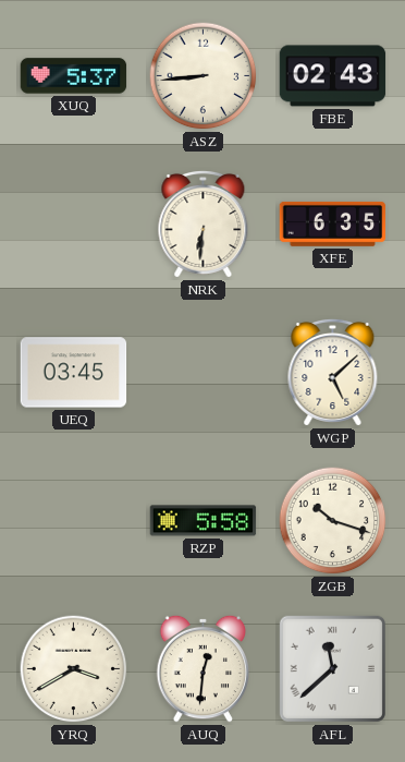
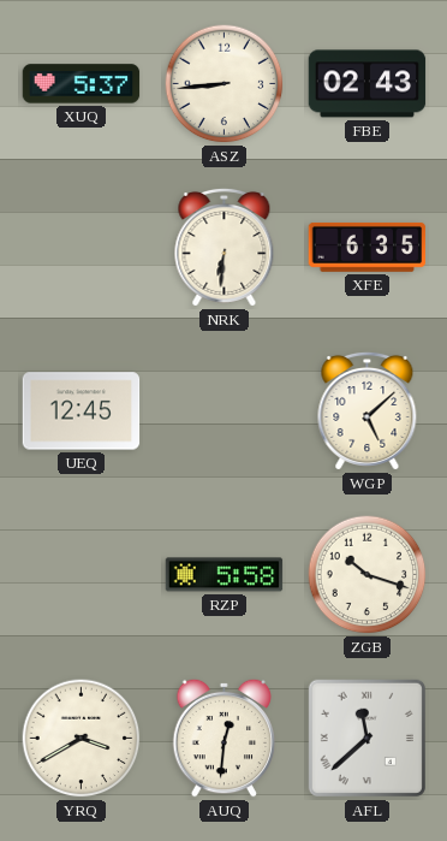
UEQ: 03:45 -> 12:45 (82, 411)
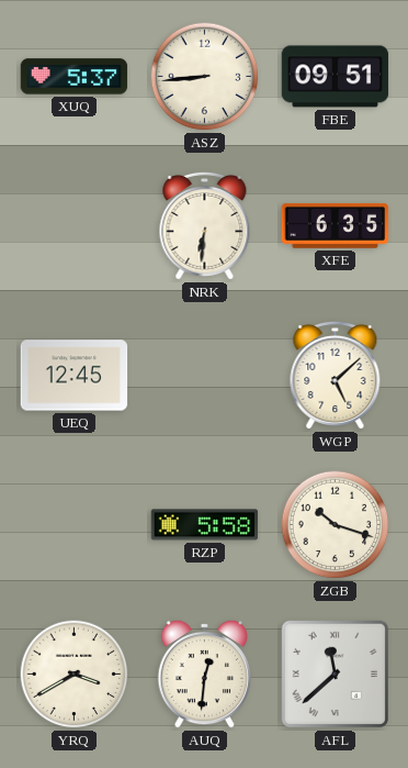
FBE: 02:43 -> 09:51 (336, 77)
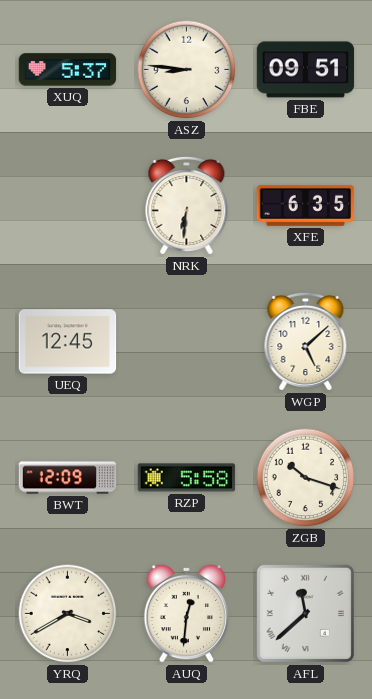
ASZ: 8:44 -> 8:46 (187, 70)
BWT: none -> 12:09 (68, 478)
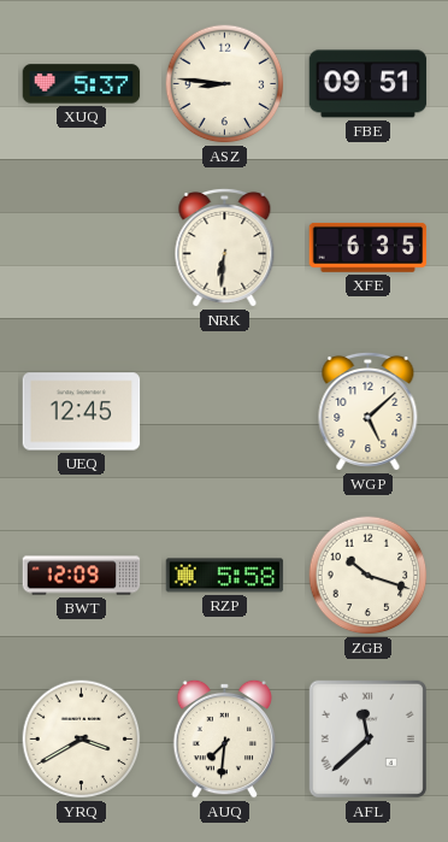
AUQ: 12:31 -> 7:31 (225, 738)
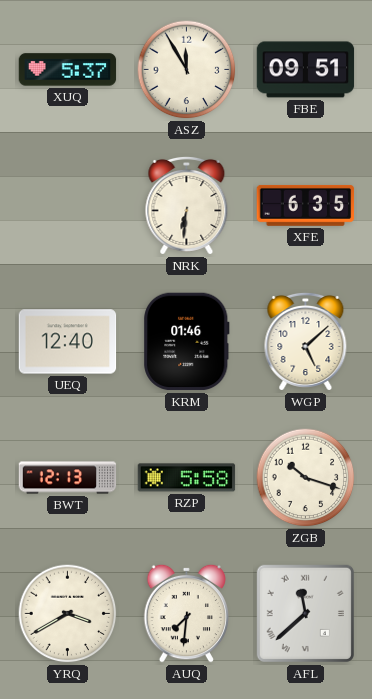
ASZ: 8:46 -> 11:55 (187, 70)
UEQ: 12:45 -> 12:40 (68, 342)
KRM: none -> 01:46 (187, 342)
BWT: 12:09 -> 12:13 (68, 478)
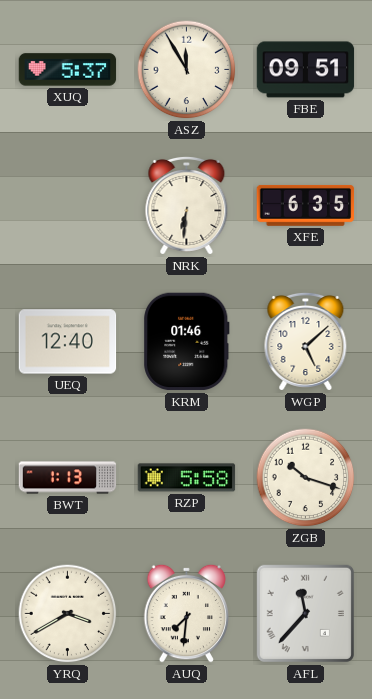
BWT: 12:13 -> 1:13 (68, 478)
AFL: 11:38 -> 11:37 (305, 613)
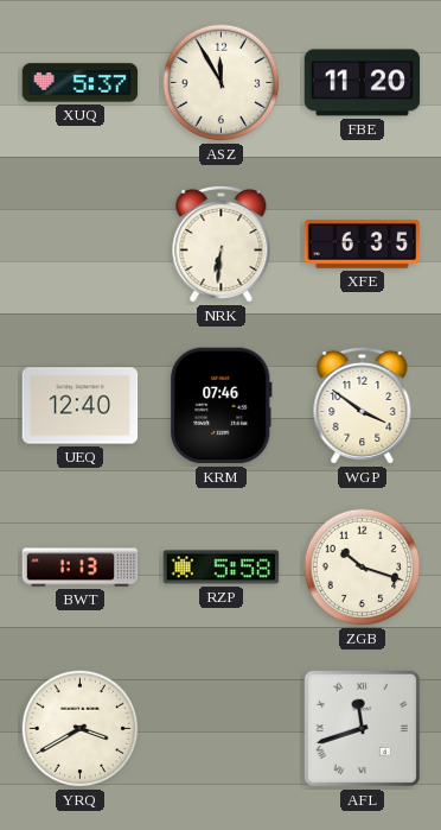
FBE: 09:51 -> 11:20 (363, 83)
KRM: 01:46 -> 07:46 (222, 406)
WGP: 5:08 -> 3:51 (363, 405)
AUQ: 7:31 -> none (187, 613)
AFL: 11:37 -> 11:42 (362, 728)
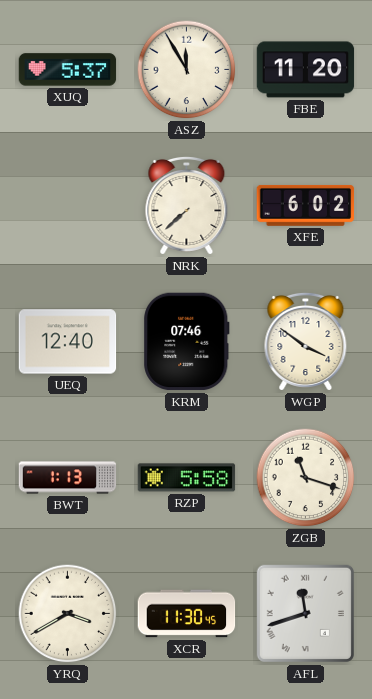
NRK: 6:31 -> 7:38 (187, 205)
XFE: 6:35 -> 6:02 (306, 205)
ZGB: 10:18 -> 11:18 (306, 478)
XCR: none -> 11:30 (187, 614)
